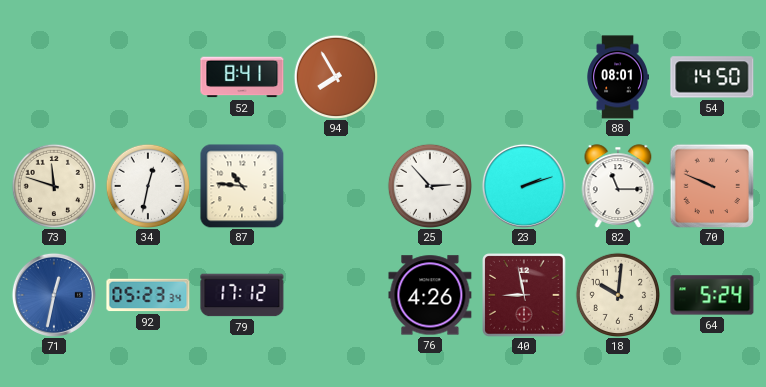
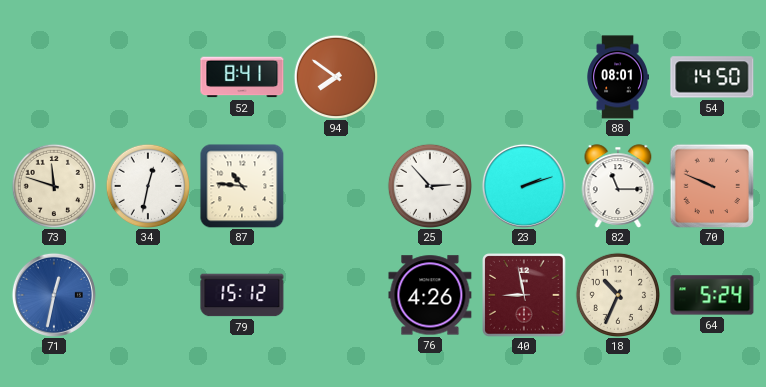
94: 7:55 -> 7:51 (335, 76)
92: 05:23 -> none (148, 295)
79: 17:12 -> 15:12 (242, 295)
18: 10:01 -> 10:34 (617, 294)
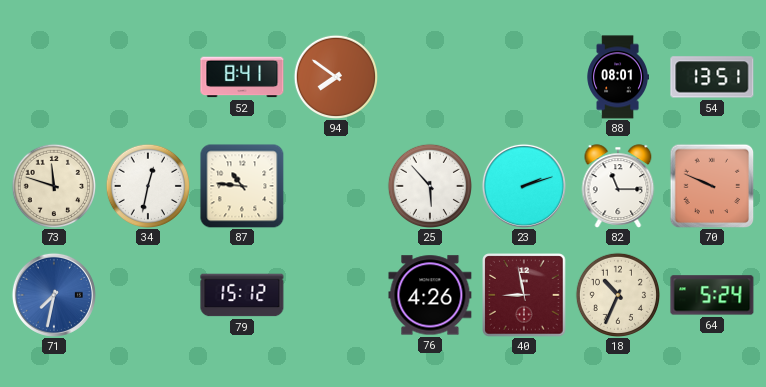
54: 14:50 -> 13:51 (712, 77)
25: 2:53 -> 5:53 (429, 185)
71: 12:32 -> 7:32 (54, 295)
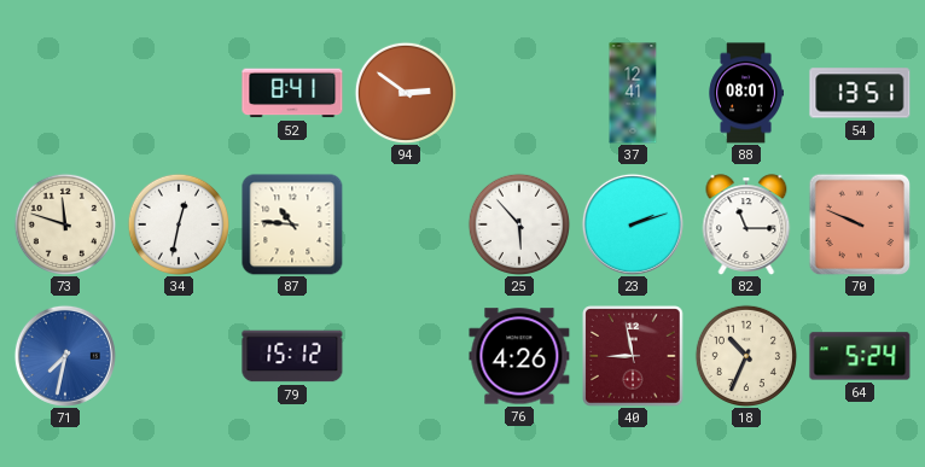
94: 7:51 -> 2:51 (405, 92)
37: none -> 12:41 (633, 93)
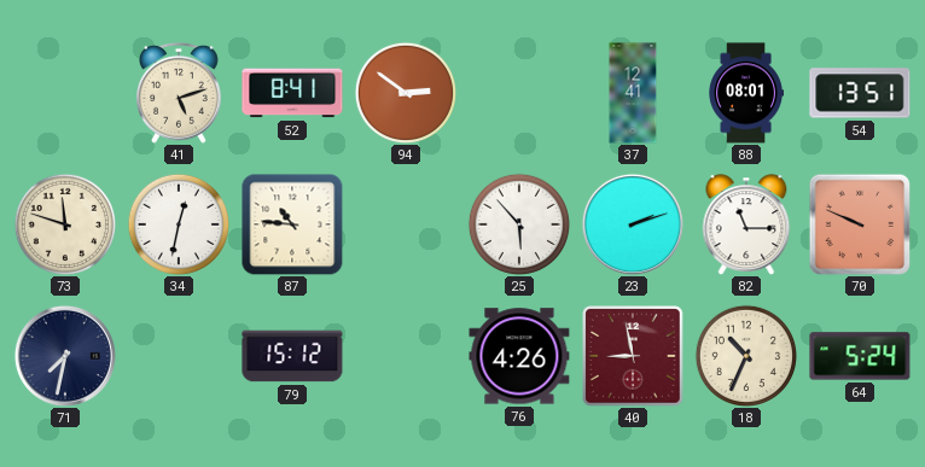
41: none -> 5:12 (180, 93)
71 dial: blue -> navy (65, 356)
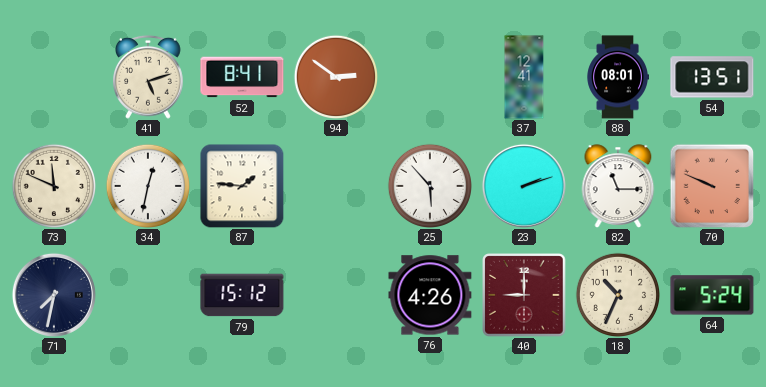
73: 11:48 -> 11:49 (53, 185)
87: 10:46 -> 1:46 (242, 186)
40: 8:58 -> 9:00 (524, 295)
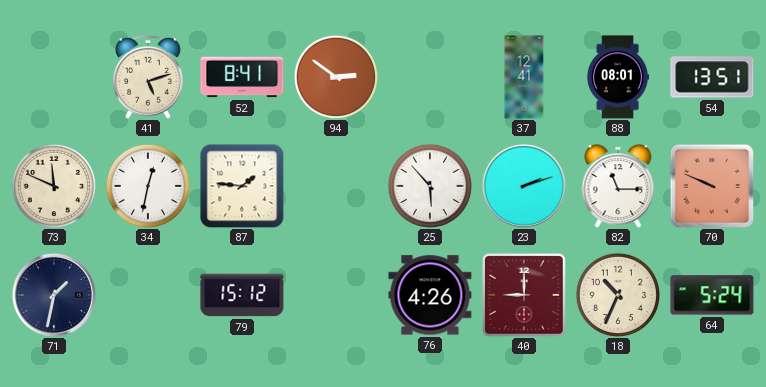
71: 7:32 -> 1:32 (54, 295)
